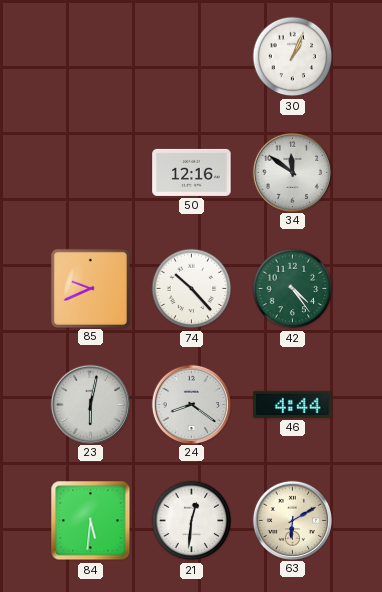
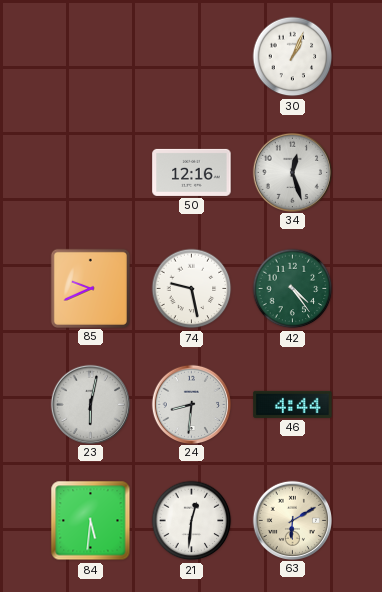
34: 11:51 -> 12:27 (292, 172)
74: 10:23 -> 9:28 (192, 289)
24: 8:21 -> 8:31 (191, 404)
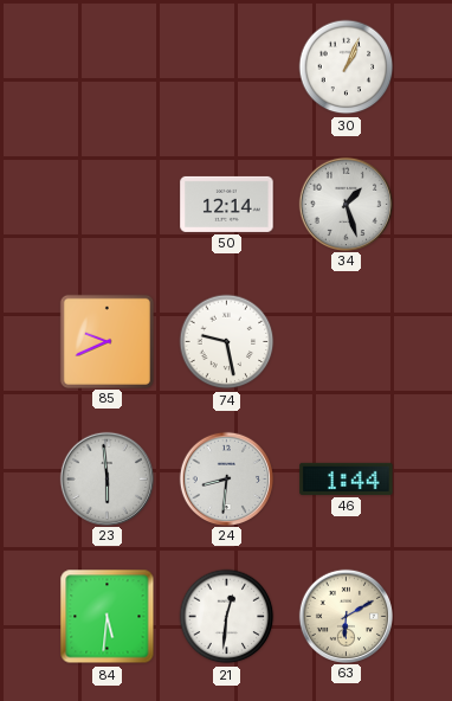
50: 12:16 -> 12:14 (227, 204)
34: 12:27 -> 1:27 (346, 204)
42: 4:24 -> none (293, 289)
23: 6:02 -> 5:59 (106, 478)
46: 4:44 -> 1:44 (347, 478)
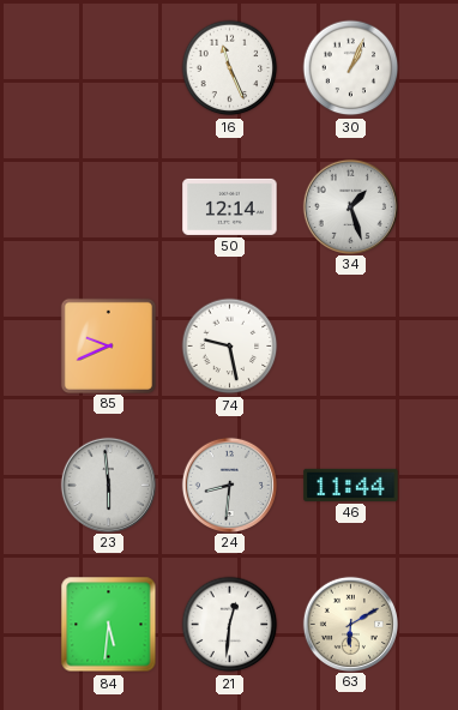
16: none -> 11:26 (230, 68)
46: 1:44 -> 11:44 (351, 485)
